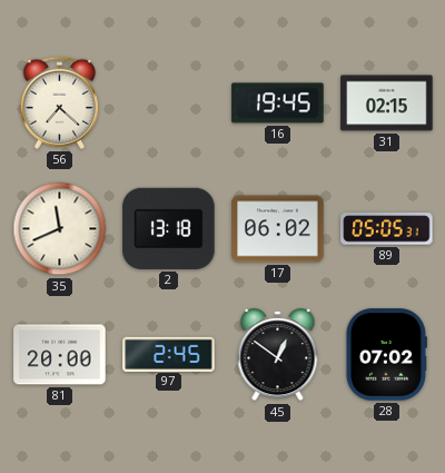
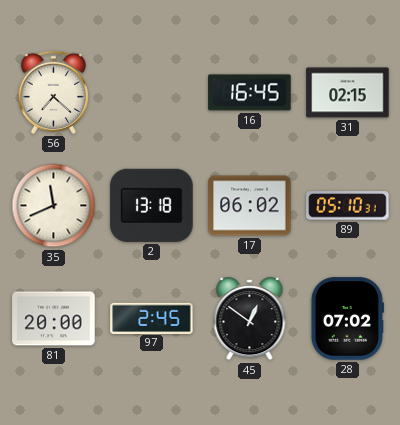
16: 19:45 -> 16:45 (250, 93)
89: 05:05 -> 05:10 (348, 206)
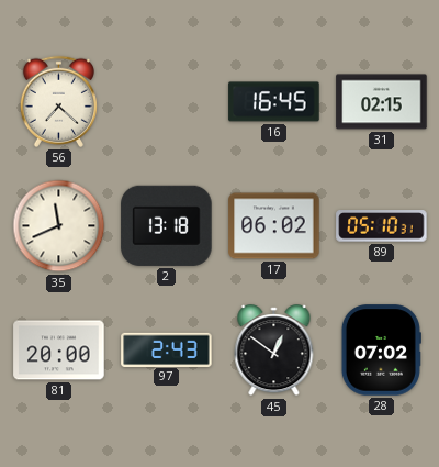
97: 2:45 -> 2:43 (167, 349)
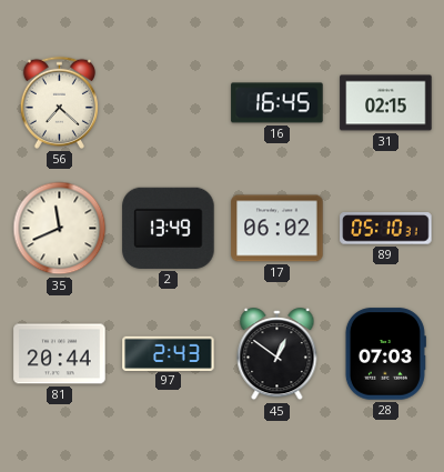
2: 13:18 -> 13:49 (169, 228)
81: 20:00 -> 20:44 (60, 354)
28: 07:02 -> 07:03 (385, 354)
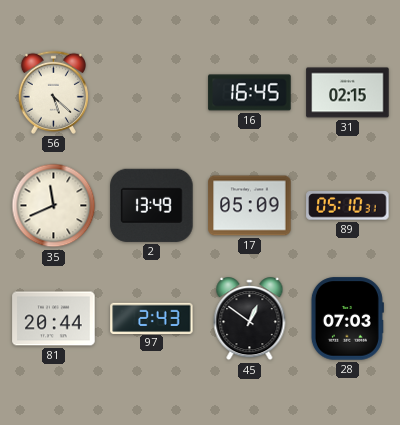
56: 7:22 -> 5:22 (53, 92)
17: 06:02 -> 05:09 (250, 206)
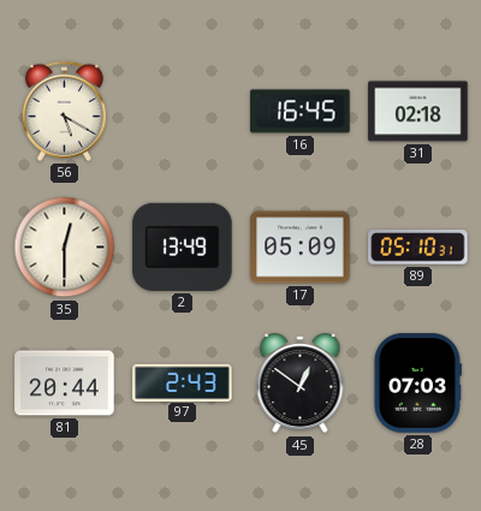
56: 5:22 -> 5:20 (64, 111)
31: 02:15 -> 02:18 (418, 112)
35: 11:41 -> 12:30 (65, 248)
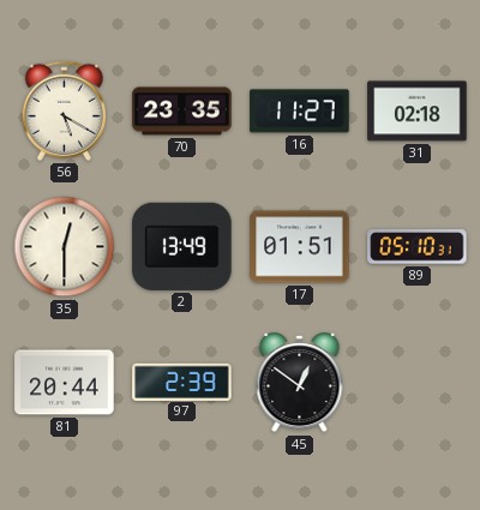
70: none -> 23:35 (182, 112)
16: 16:45 -> 11:27 (300, 112)
17: 05:09 -> 01:51 (300, 247)
97: 2:43 -> 2:39 (182, 382)
28: 07:03 -> none (417, 384)
